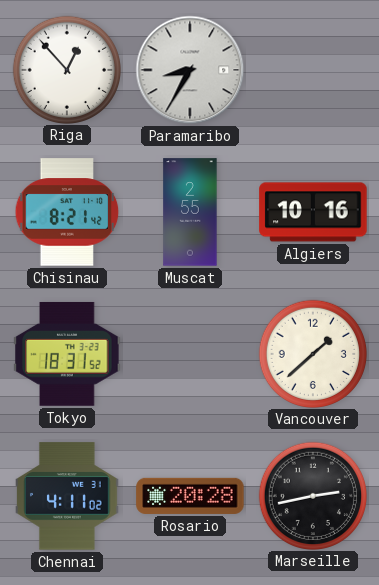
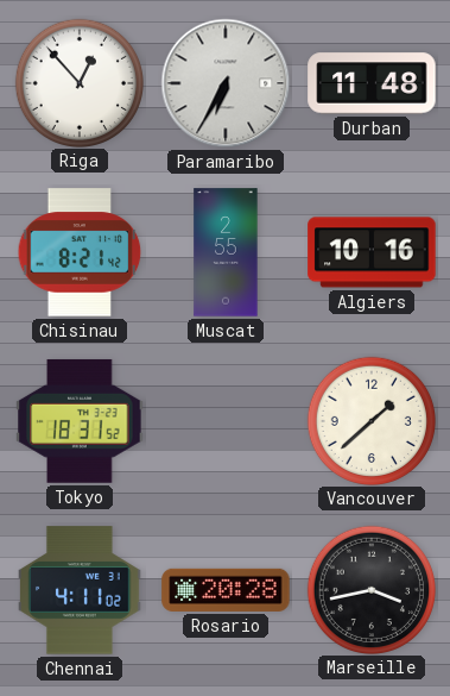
Paramaribo: 8:35 -> 6:35 (226, 83)
Durban: none -> 11:48 (372, 83)
Marseille: 2:43 -> 3:43 (370, 589)
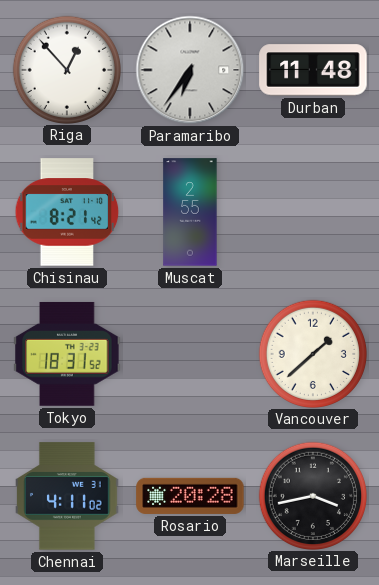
Paramaribo: 6:35 -> 6:36 (190, 70)
Algiers: 10:16 -> none (372, 252)
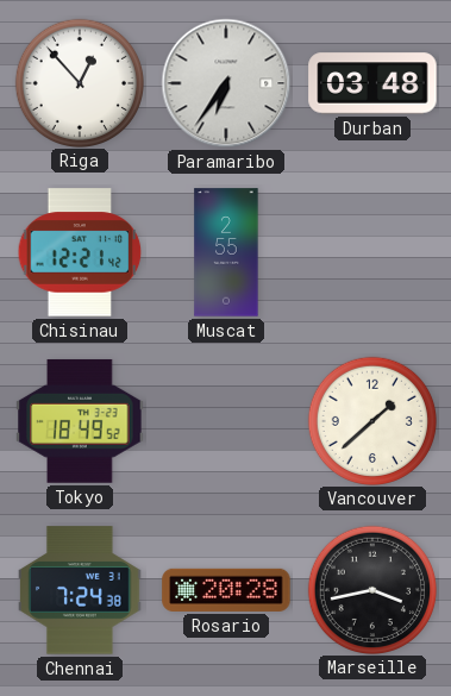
Durban: 11:48 -> 03:48 (372, 83)
Chisinau: 8:21 -> 12:21 (80, 252)
Tokyo: 18:31 -> 18:49 (80, 421)
Chennai: 4:11 -> 7:24 (81, 590)
